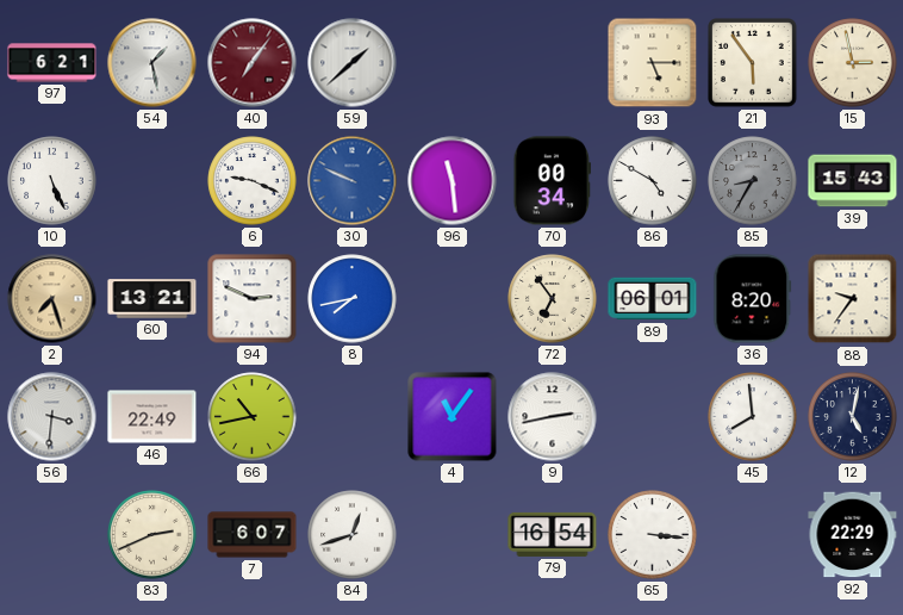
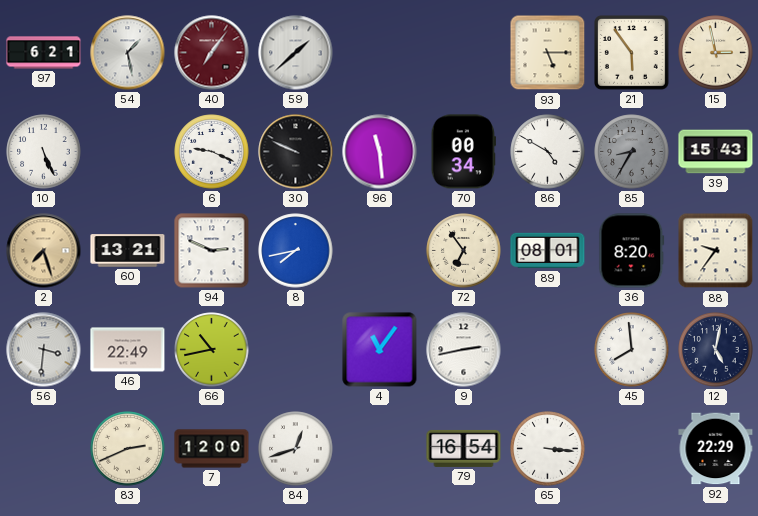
30 dial: blue -> black (296, 152)
89: 06:01 -> 08:01 (548, 251)
7: 6:07 -> 12:00 (212, 449)
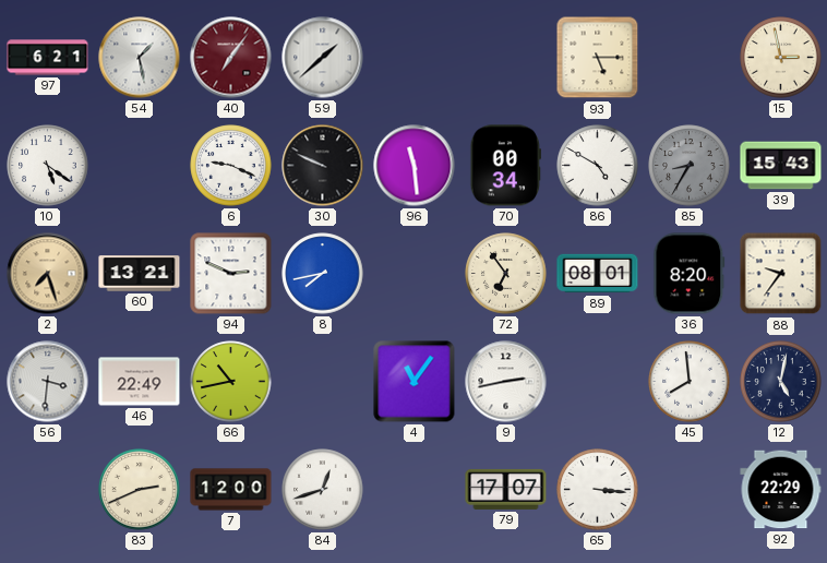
21: 5:54 -> none (632, 53)
10: 5:26 -> 5:21 (48, 166)
79: 16:54 -> 17:07 (506, 489)
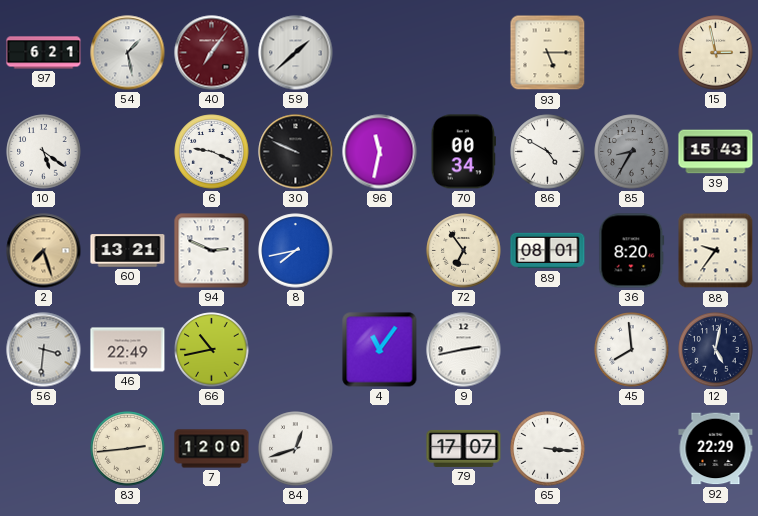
96: 11:29 -> 11:32 (380, 152)
83: 2:41 -> 2:44 (128, 449)
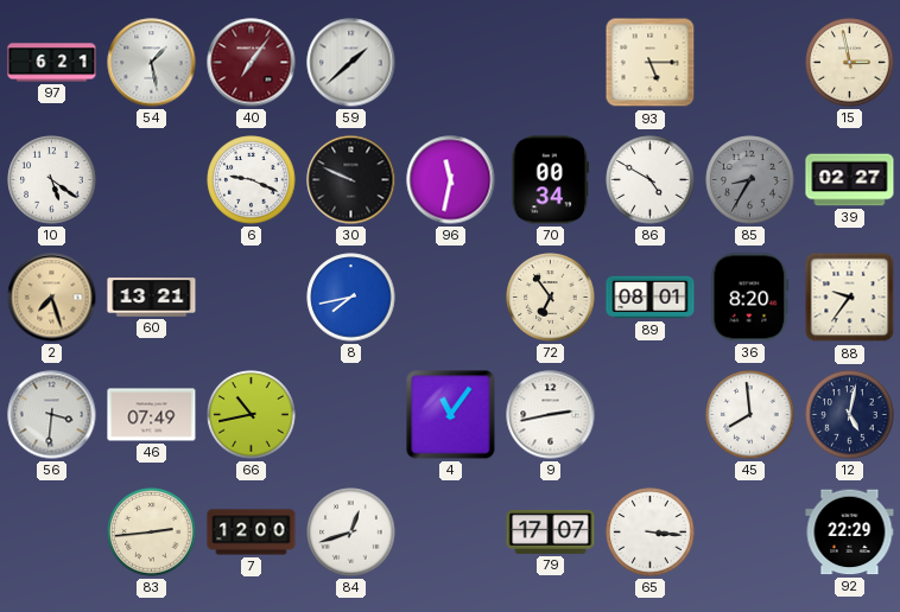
39: 15:43 -> 02:27 (850, 180)
94: 2:49 -> none (212, 251)
46: 22:49 -> 07:49 (152, 415)
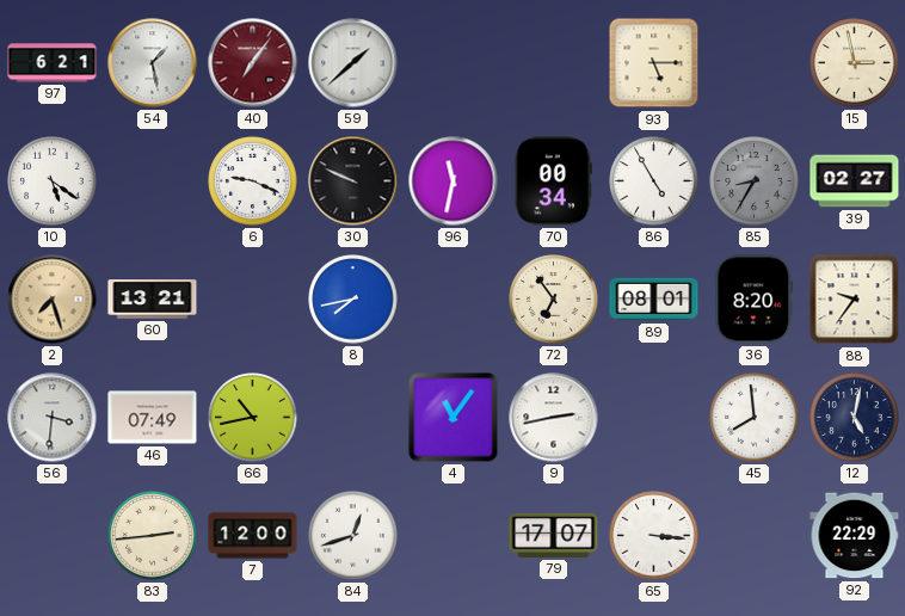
86: 4:50 -> 4:55 (654, 181)
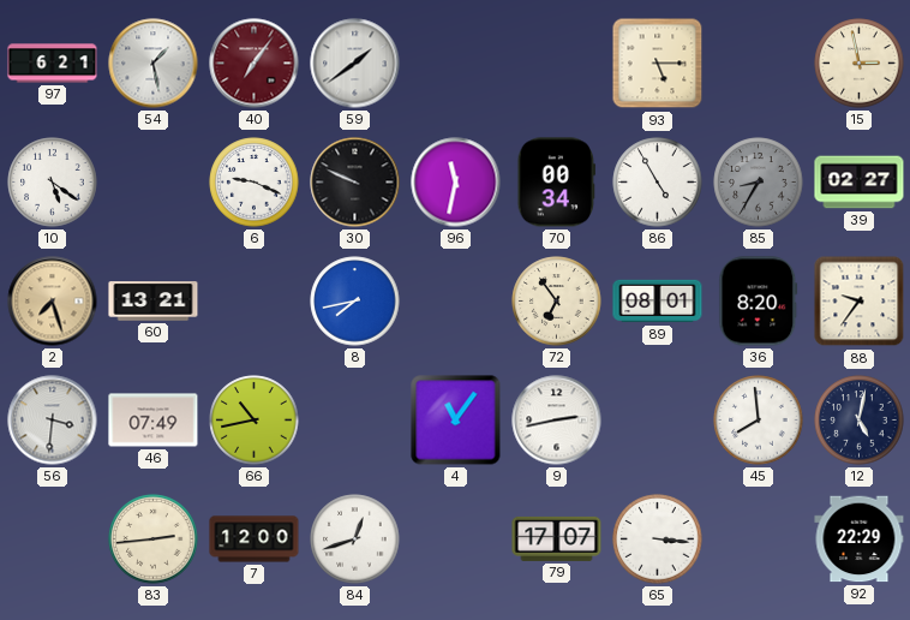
59: 1:38 -> 1:39 (355, 64)
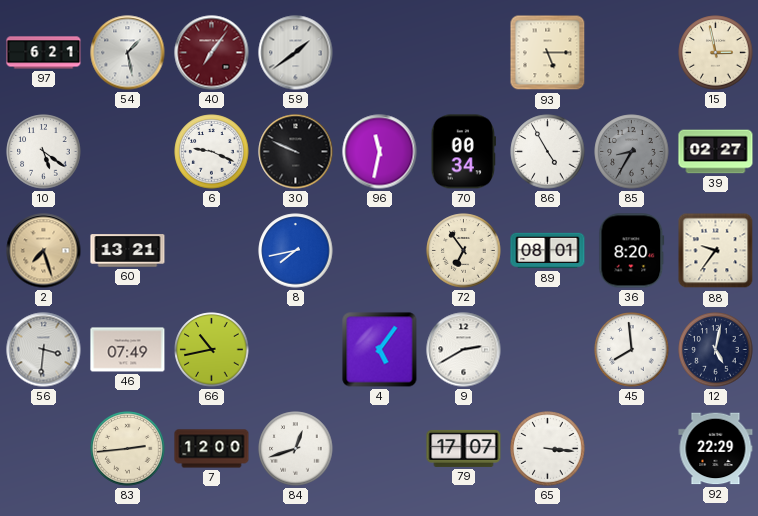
4: 11:06 -> 5:06 (380, 350)
9: 2:43 -> 2:40 (464, 350)
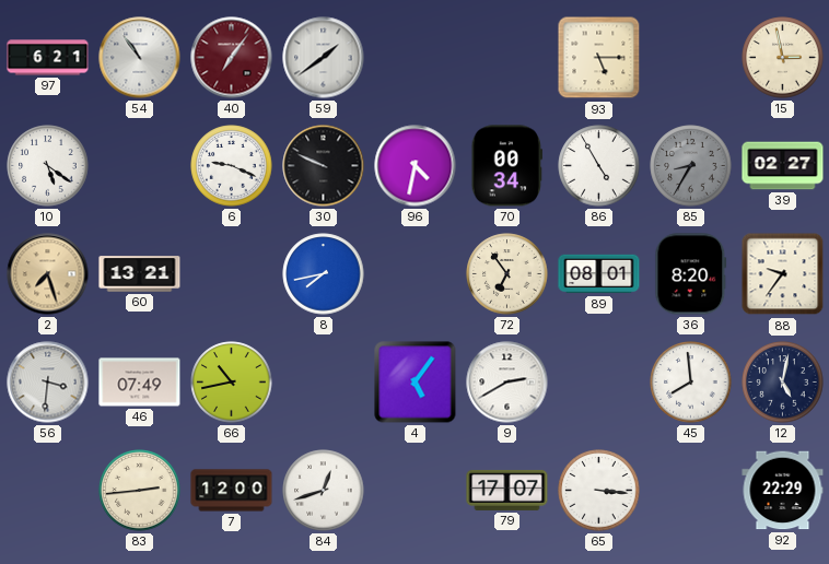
54: 1:28 -> 10:54 (140, 58)
96: 11:32 -> 4:32 (416, 166)
